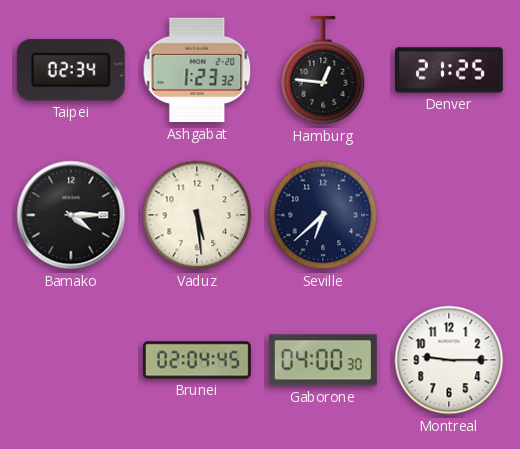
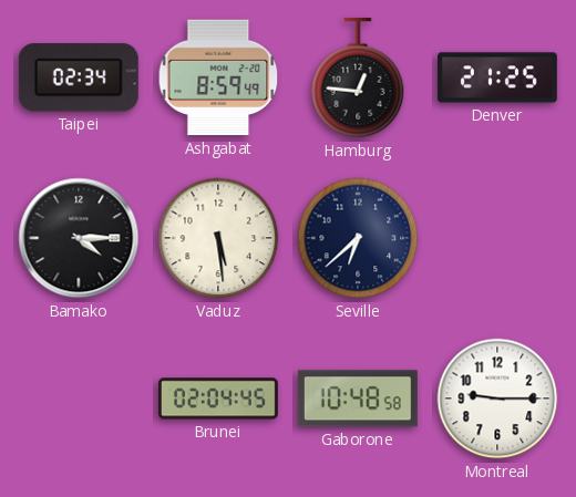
Ashgabat: 1:23 -> 8:59 (218, 77)
Gaborone: 04:00 -> 10:48 (358, 398)
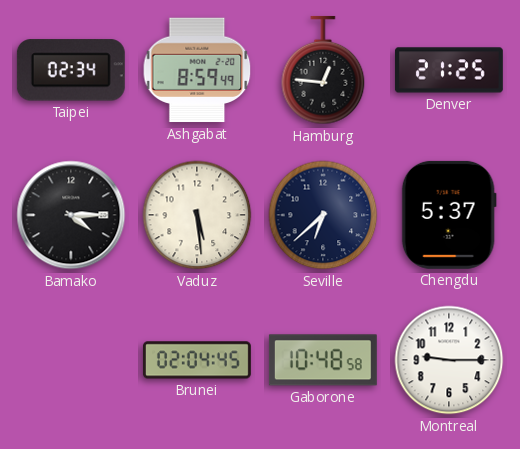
Chengdu: none -> 5:37 (449, 215)
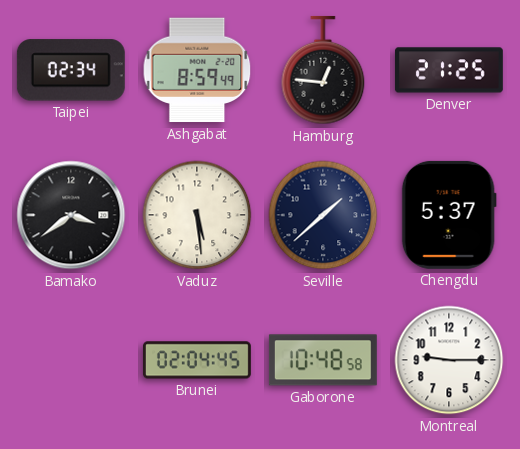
Bamako: 4:15 -> 3:39 (71, 215)
Seville: 6:38 -> 1:38 (323, 215)
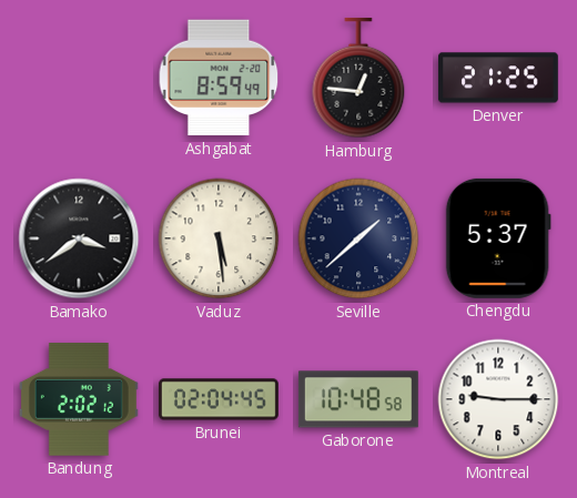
Taipei: 02:34 -> none (71, 70)
Bandung: none -> 2:02 (79, 399)
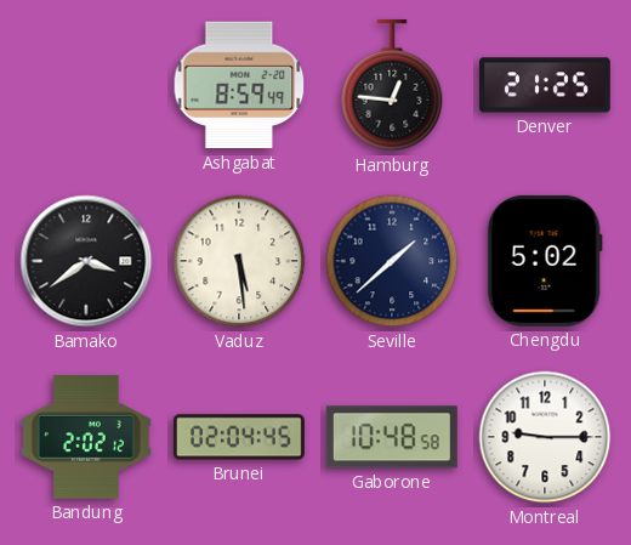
Chengdu: 5:37 -> 5:02 (545, 261)
